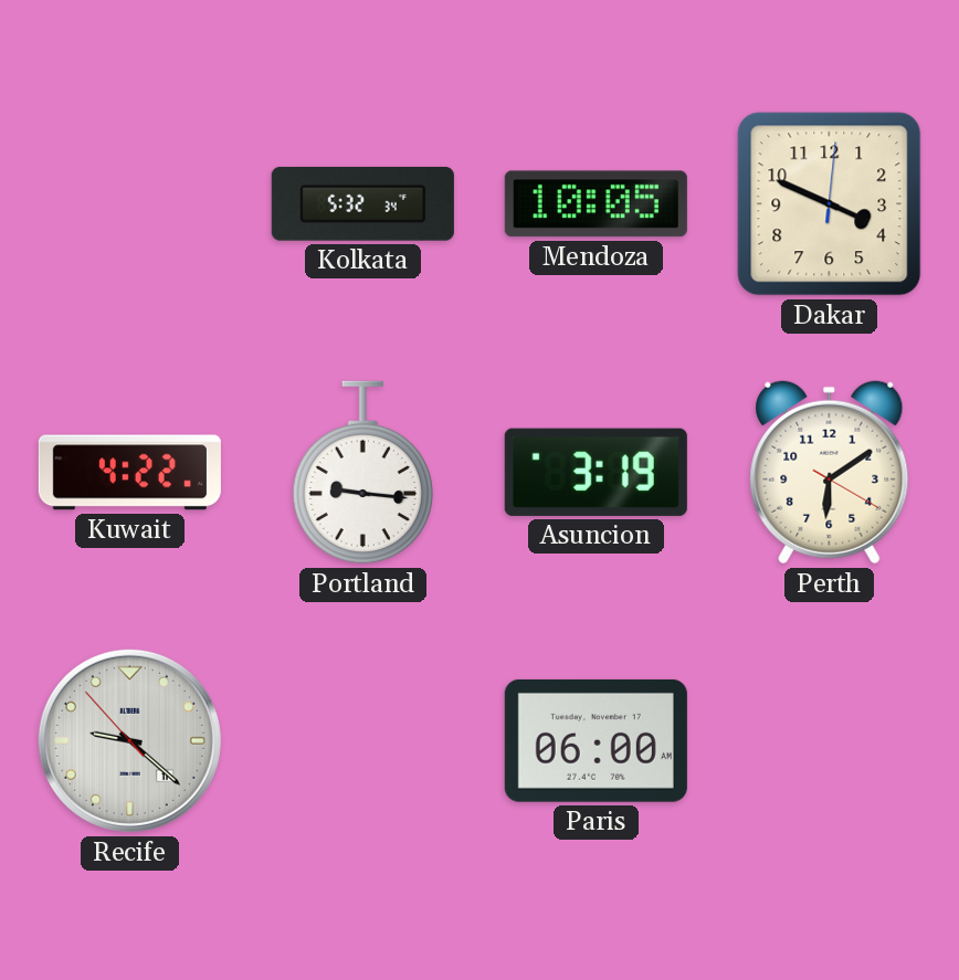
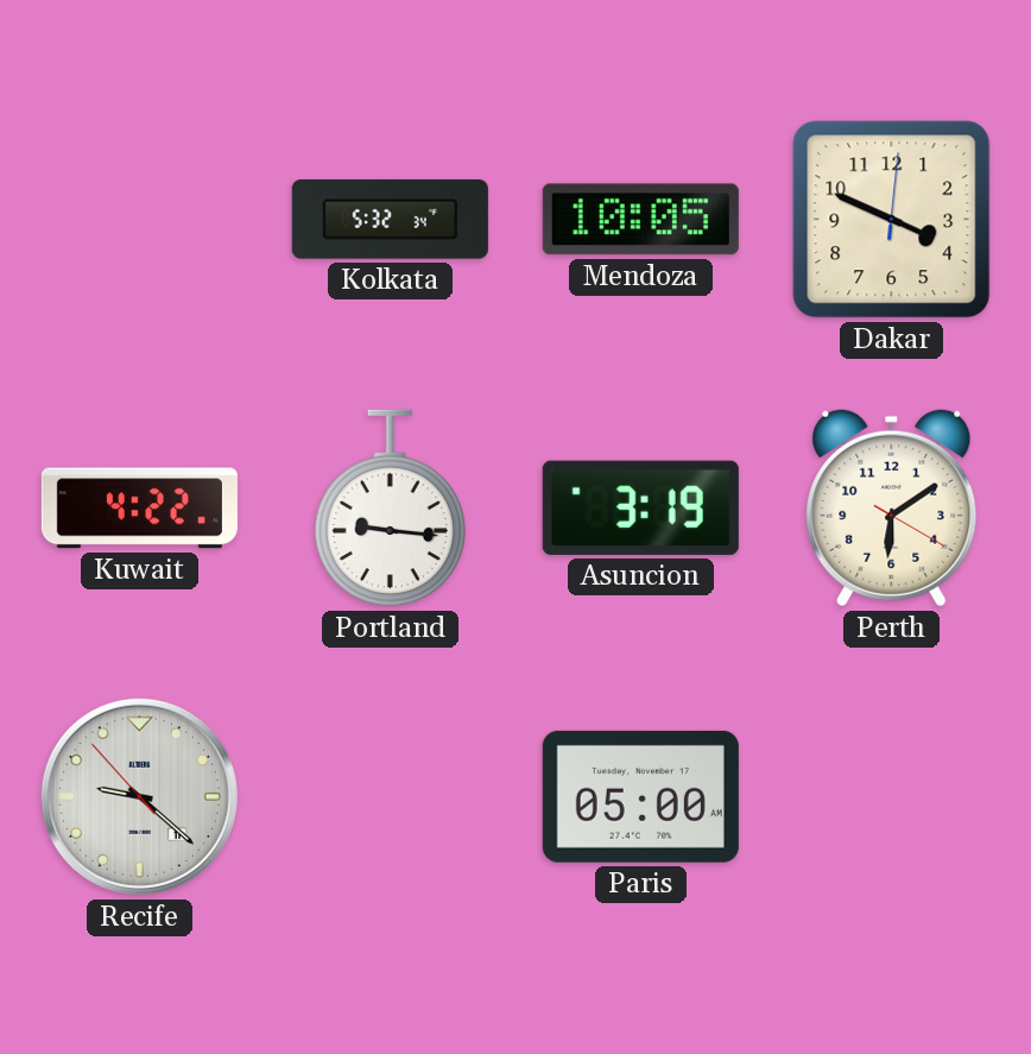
Paris: 06:00 -> 05:00 (640, 796)
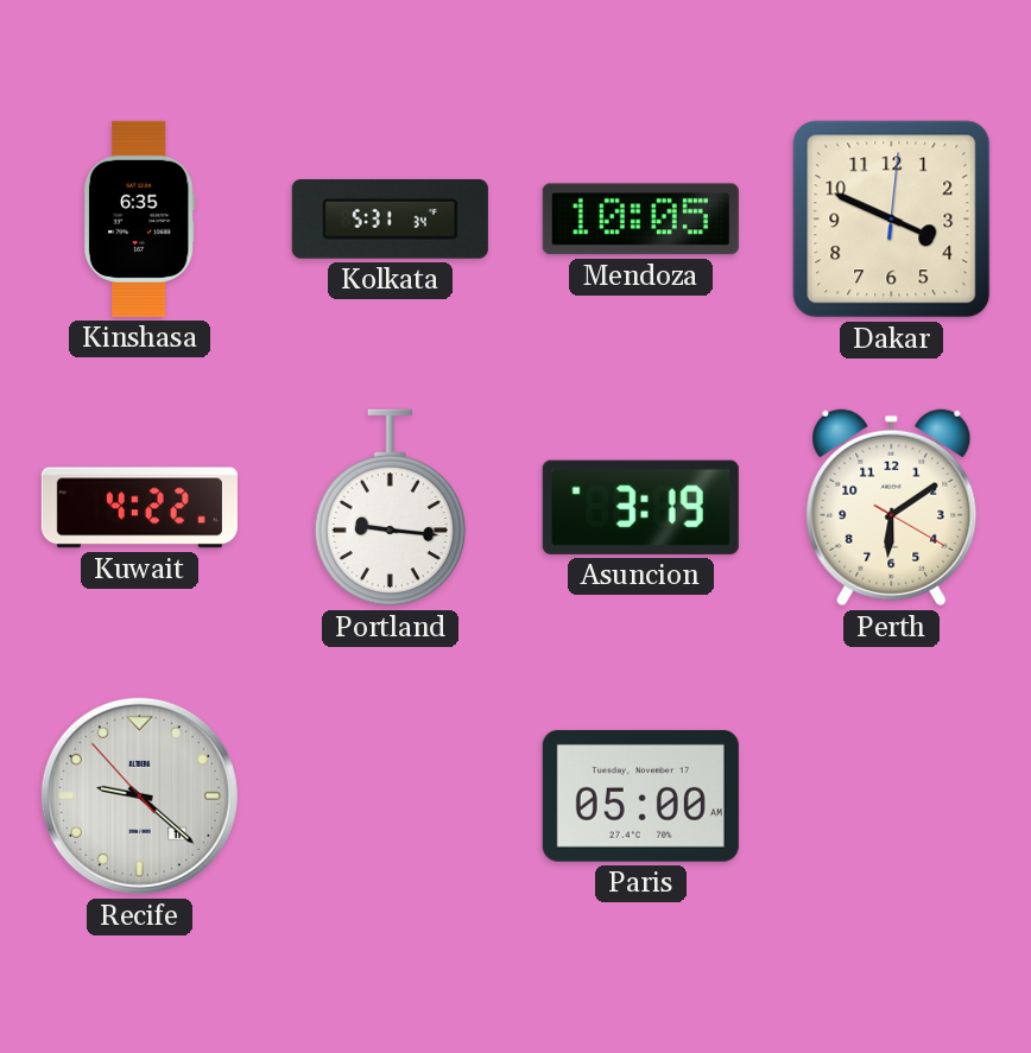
Kinshasa: none -> 6:35 (139, 218)
Kolkata: 5:32 -> 5:31 (390, 218)
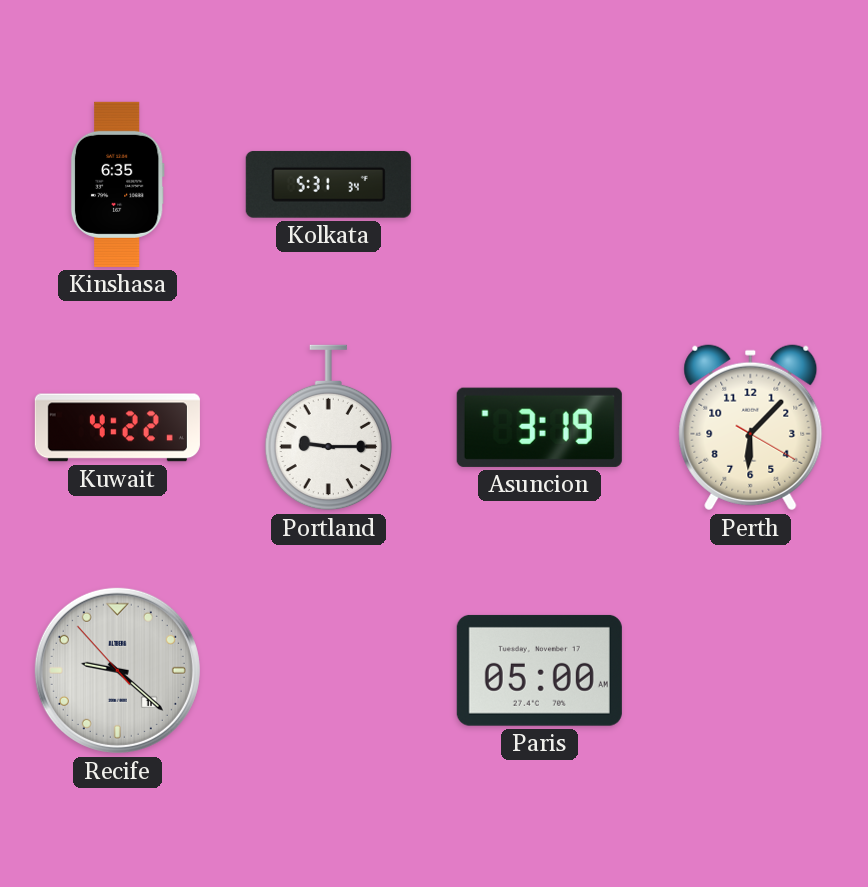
Mendoza: 10:05 -> none (640, 220)
Dakar: 3:49 -> none (892, 220)
Portland: 9:16 -> 9:15 (328, 428)
Perth: 6:09 -> 6:07 (751, 428)
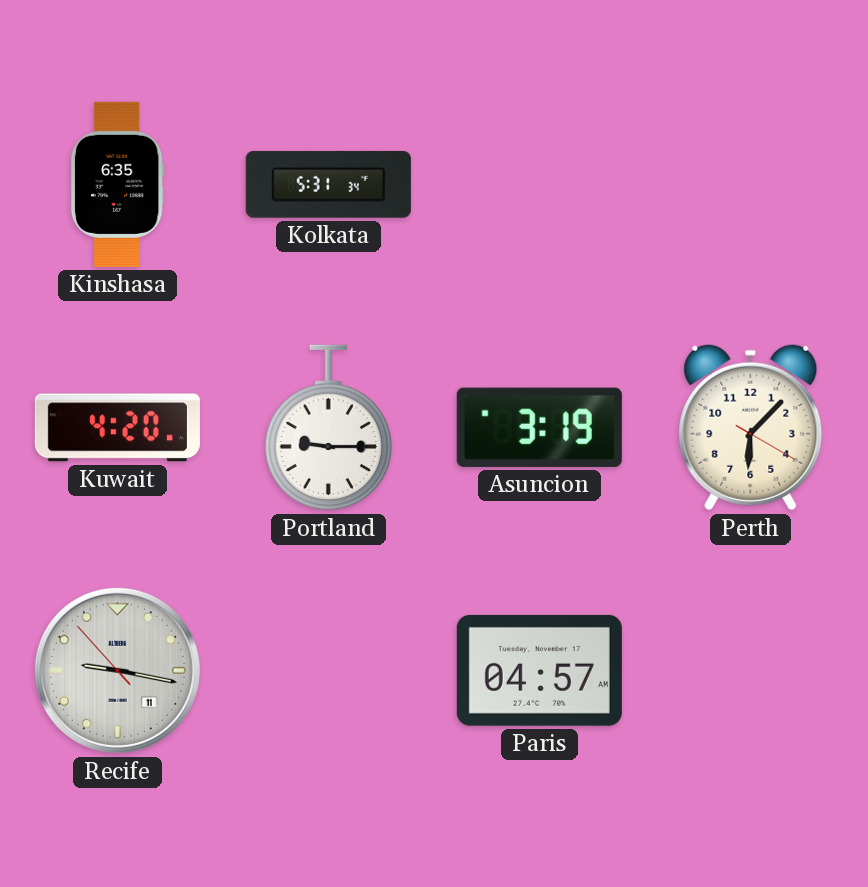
Kuwait: 4:22 -> 4:20 (117, 428)
Recife: 9:21 -> 9:16 (117, 670)
Paris: 05:00 -> 04:57 (539, 670)
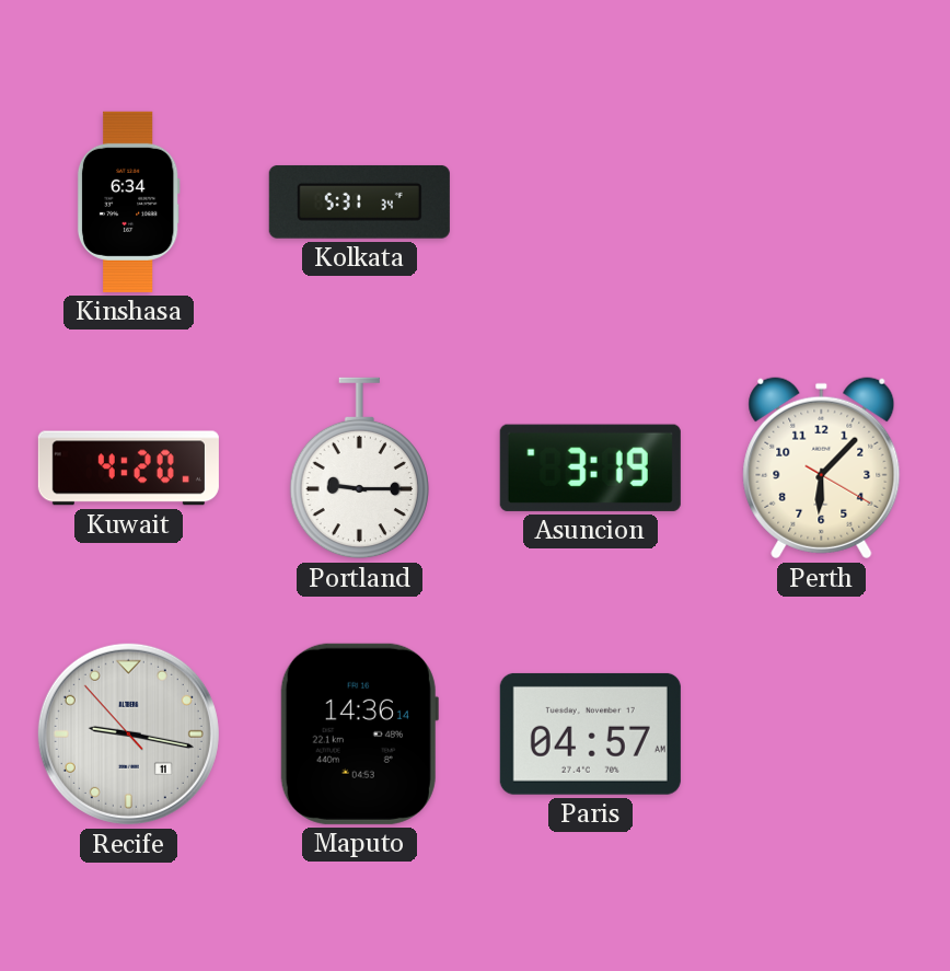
Kinshasa: 6:35 -> 6:34 (128, 201)
Maputo: none -> 14:36 (359, 733)
